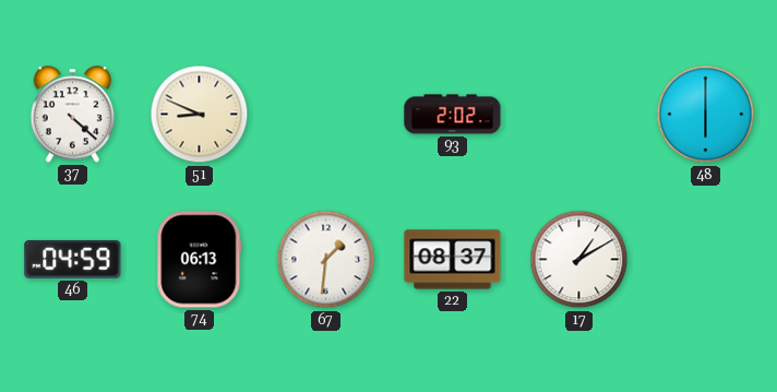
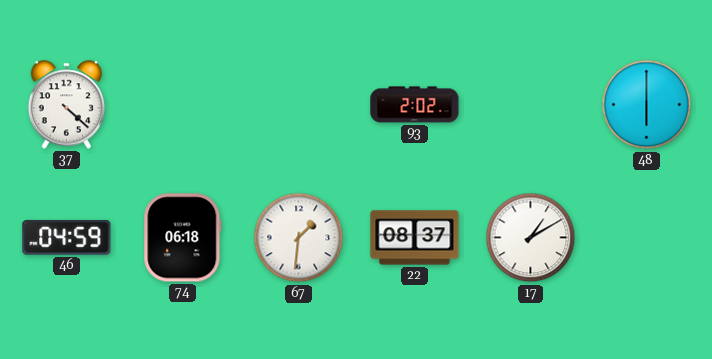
51: 8:49 -> none (200, 115)
74: 06:13 -> 06:18 (183, 238)
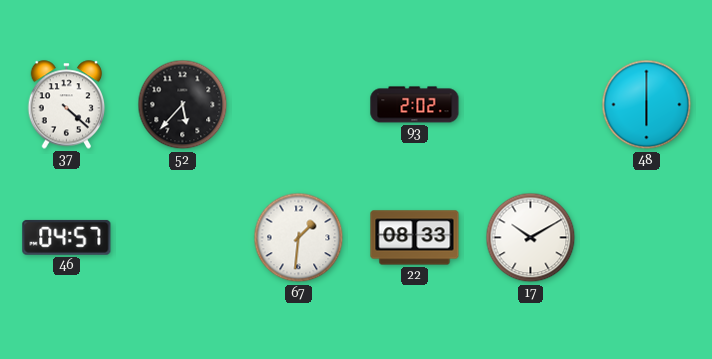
52: none -> 5:37 (183, 105)
46: 04:59 -> 04:57 (67, 237)
74: 06:18 -> none (183, 238)
22: 08:37 -> 08:33 (415, 238)
17: 1:10 -> 10:10 (531, 238)
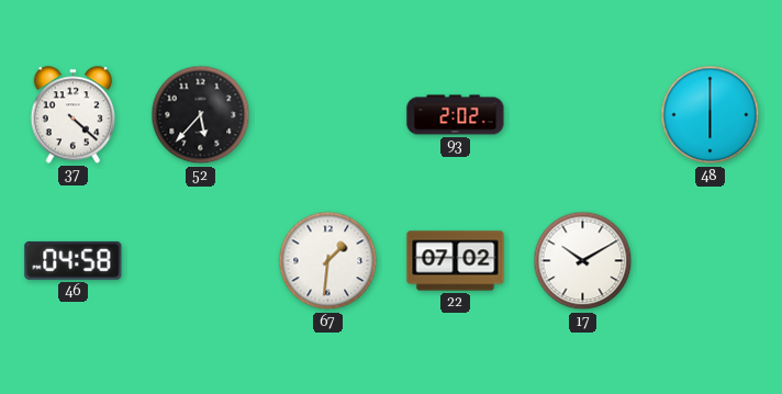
46: 04:57 -> 04:58 (74, 260)
22: 08:33 -> 07:02 (456, 261)
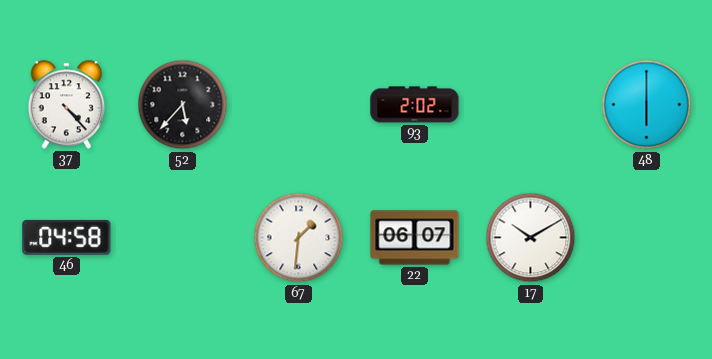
37: 4:22 -> 4:23 (67, 105)
22: 07:02 -> 06:07 (415, 238)
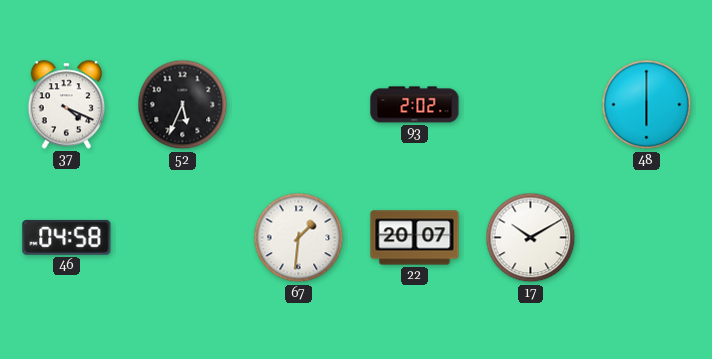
37: 4:23 -> 4:19 (67, 105)
52: 5:37 -> 5:34 (183, 105)
22: 06:07 -> 20:07 (415, 238)
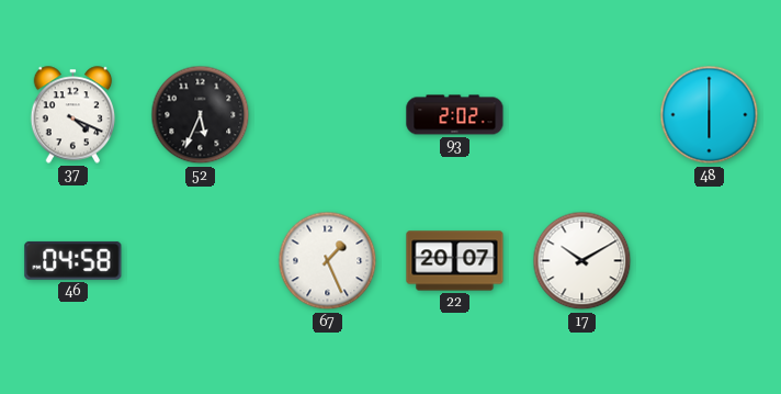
67: 1:31 -> 1:26 (328, 261)
